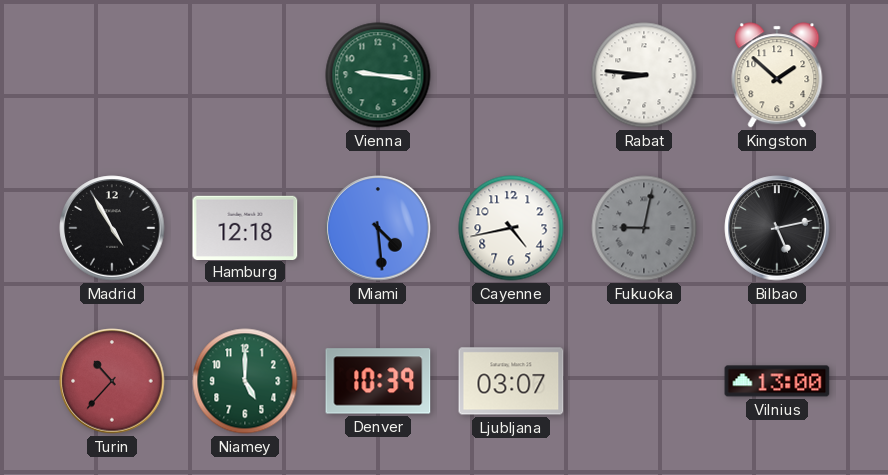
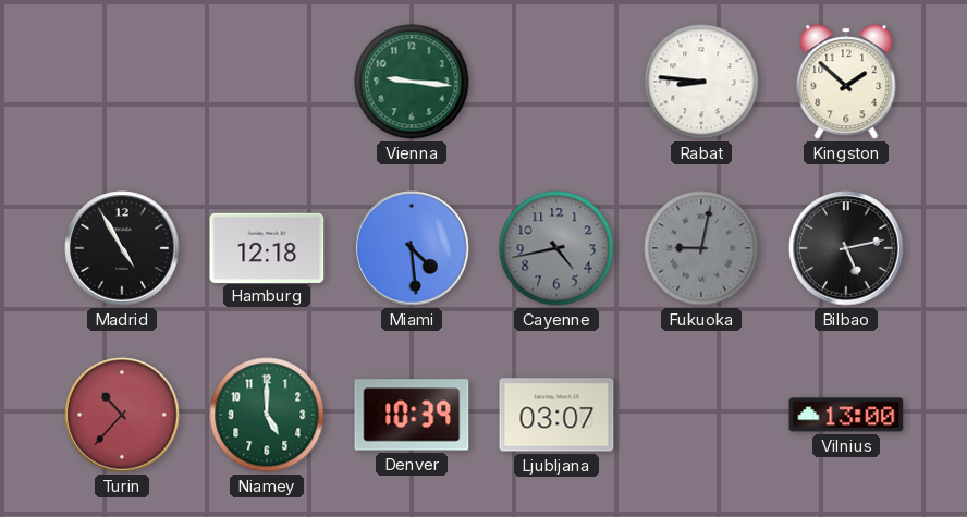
Cayenne dial: white -> grey (556, 248)
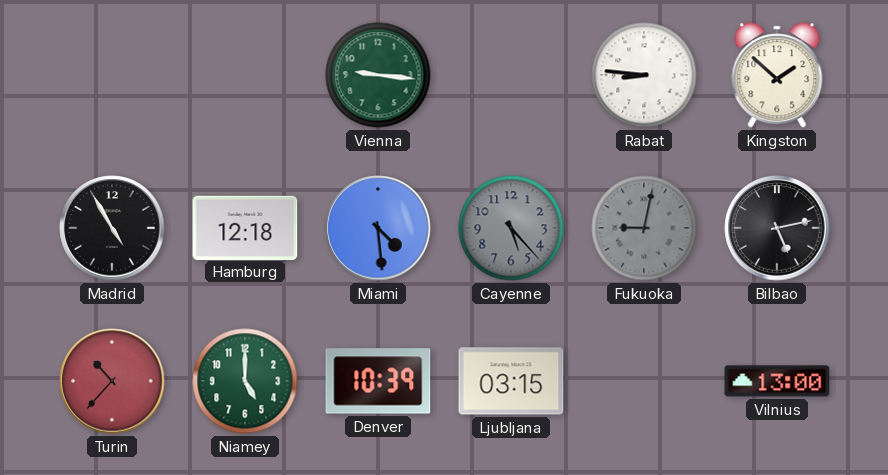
Cayenne: 4:43 -> 5:23 (511, 228)
Ljubljana: 03:07 -> 03:15 (511, 381)
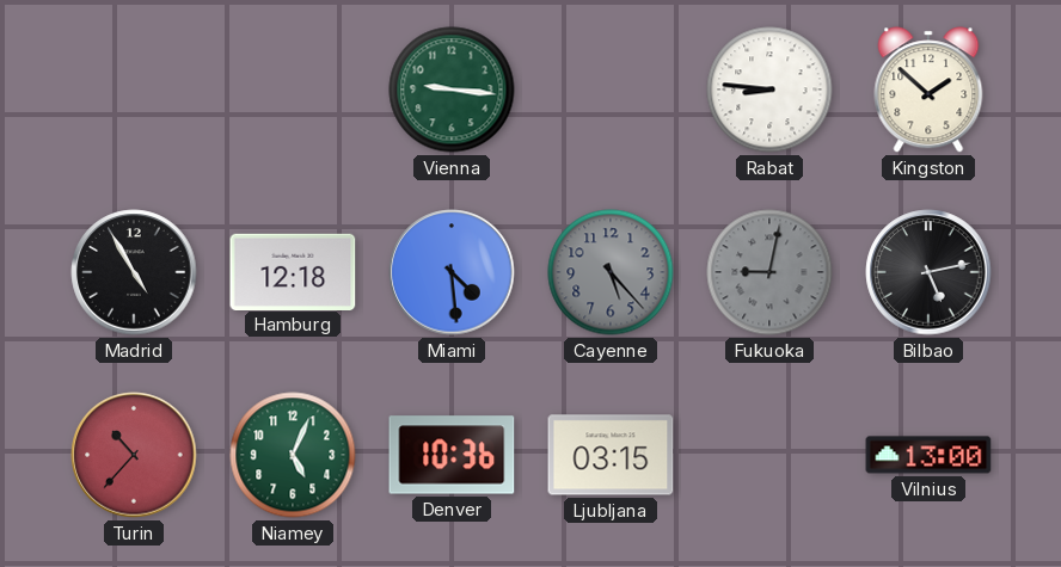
Niamey: 5:00 -> 5:04 (293, 455)
Denver: 10:39 -> 10:36 (452, 455)
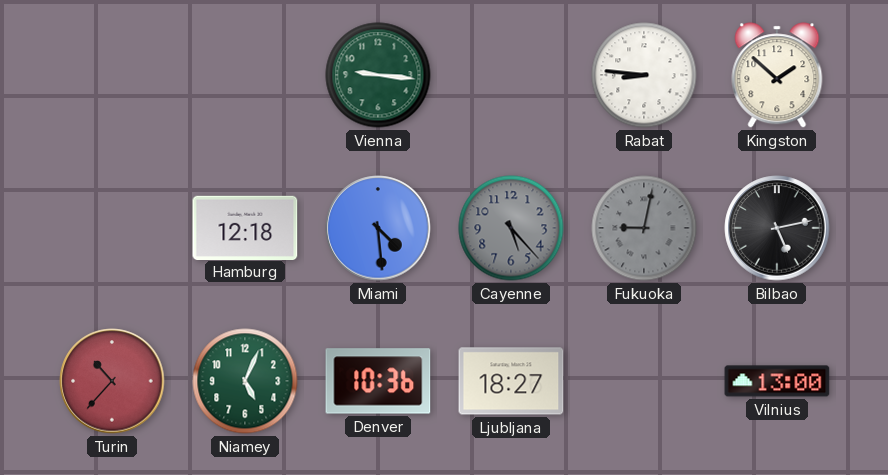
Madrid: 4:55 -> none (134, 272)
Ljubljana: 03:15 -> 18:27 (511, 381)
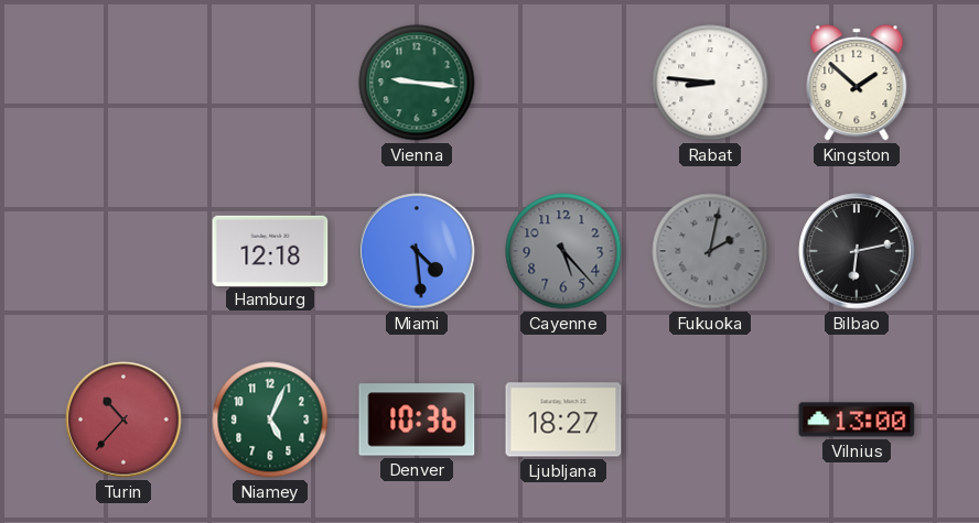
Fukuoka: 9:02 -> 2:02 (710, 251)
Bilbao: 5:13 -> 6:13 (857, 251)
